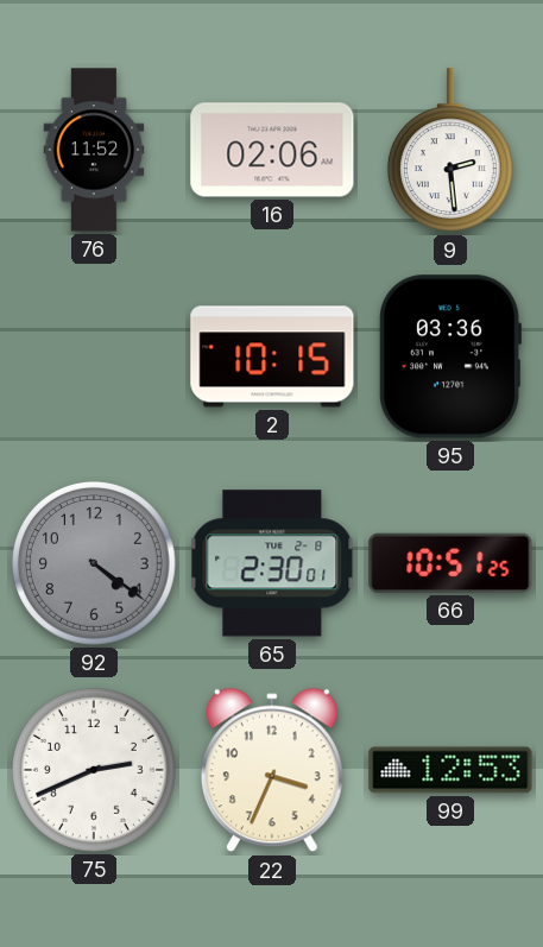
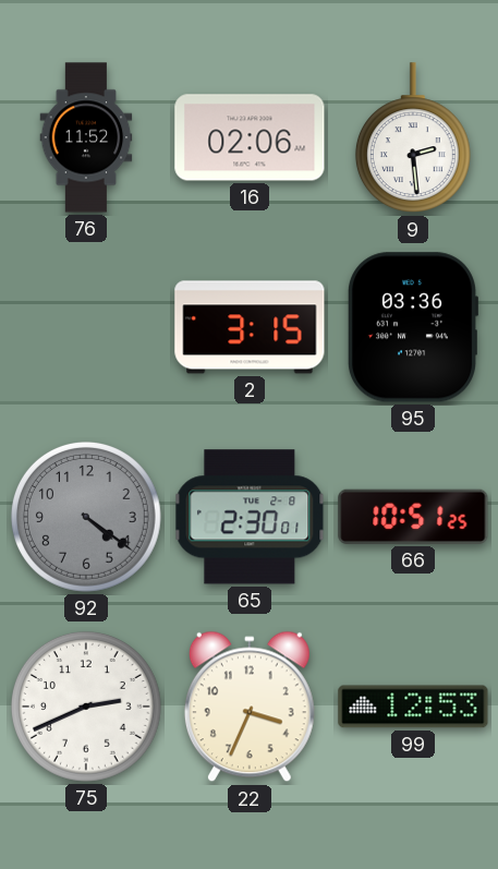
2: 10:15 -> 3:15 (250, 327)
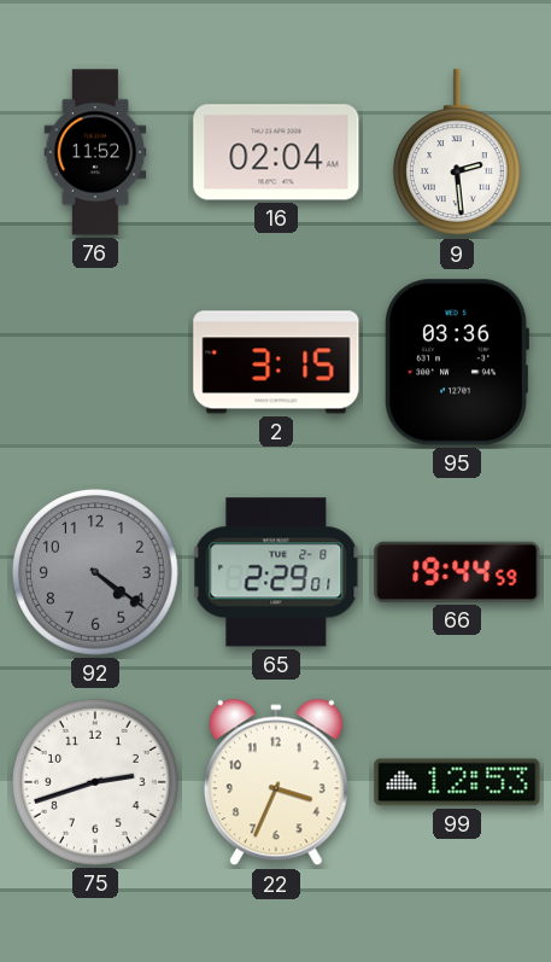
16: 02:06 -> 02:04 (276, 152)
65: 2:30 -> 2:29 (276, 572)
66: 10:51 -> 19:44 (457, 572)
75: 2:41 -> 2:42 (95, 782)
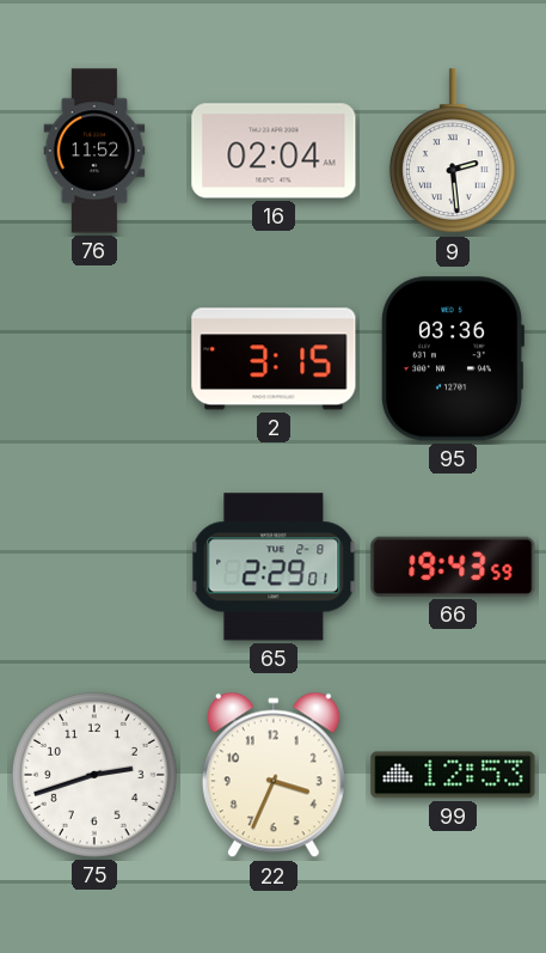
92: 4:21 -> none (95, 572)
66: 19:44 -> 19:43 (453, 567)
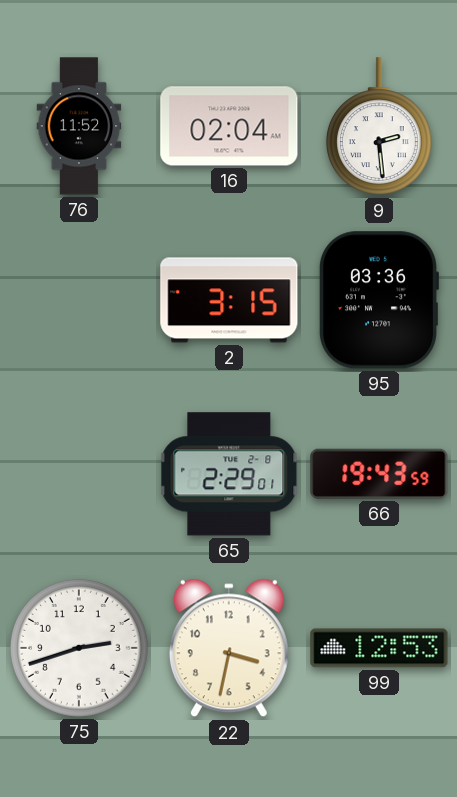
22: 3:34 -> 3:32 (229, 648)
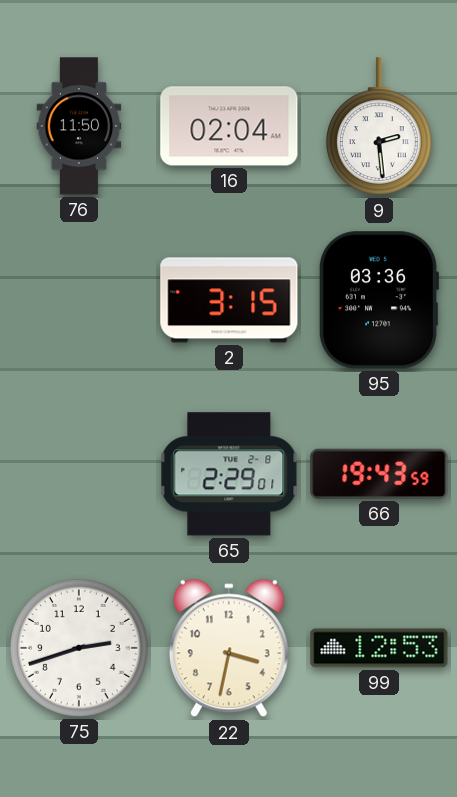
76: 11:52 -> 11:50 (79, 126)
